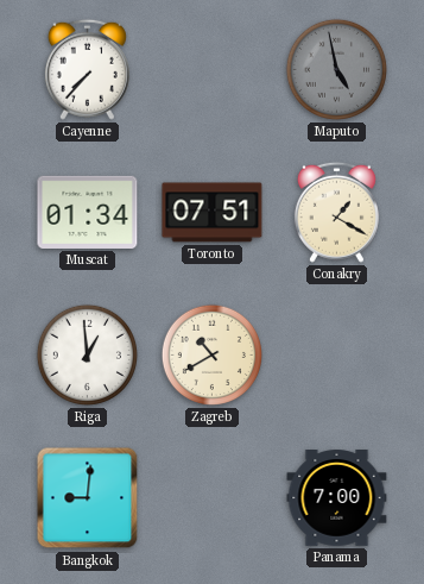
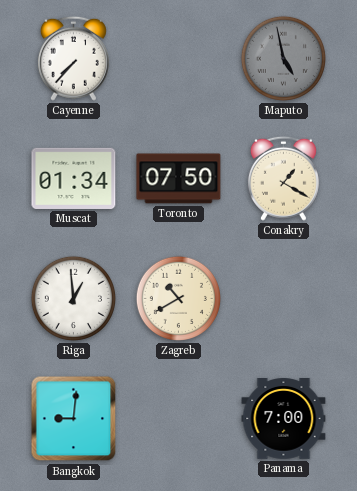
Toronto: 07:51 -> 07:50 (179, 179)
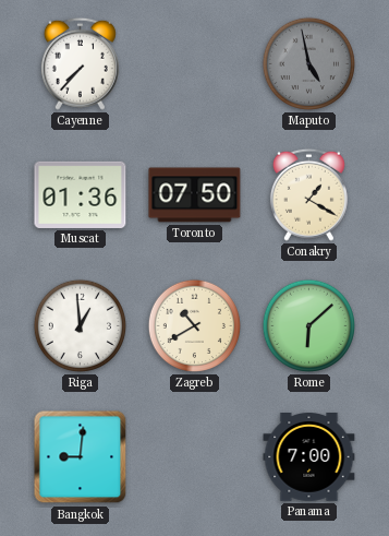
Muscat: 01:34 -> 01:36 (81, 194)
Rome: none -> 6:08 (308, 325)
